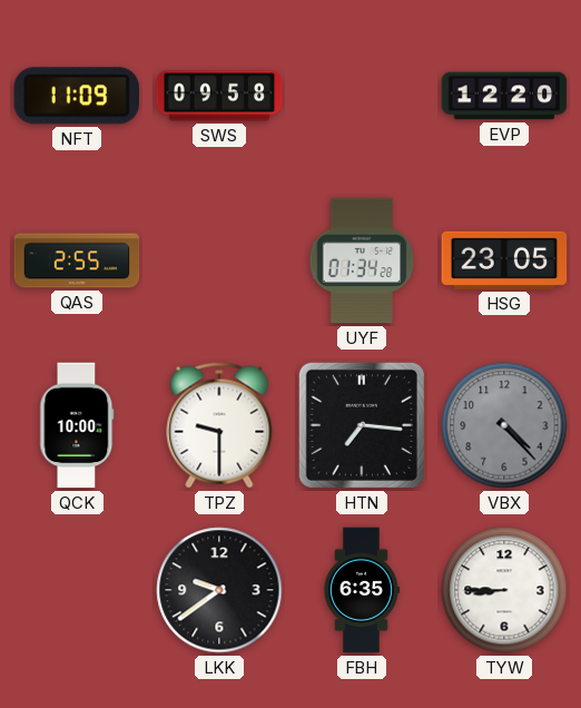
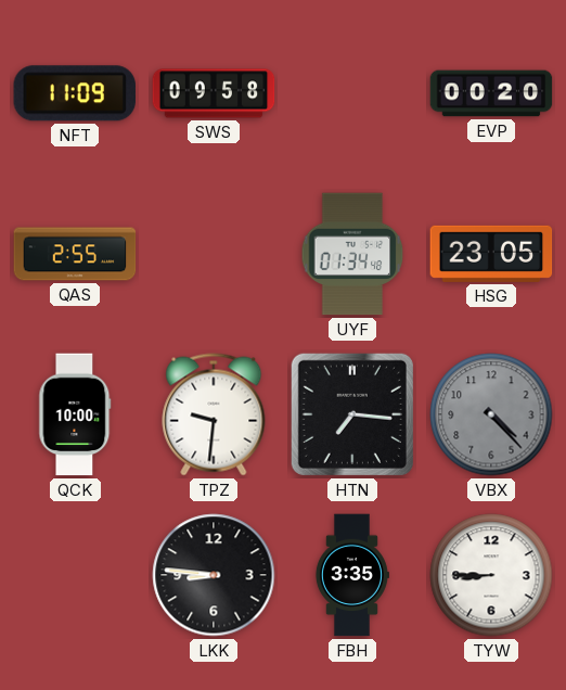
EVP: 12:20 -> 00:20 (491, 93)
UYF: 01:34:28 -> 01:34:48 (352, 254)
TPZ: 9:30 -> 9:31 (214, 414)
LKK: 9:39 -> 8:46 (214, 575)
FBH: 6:35 -> 3:35 (351, 575)
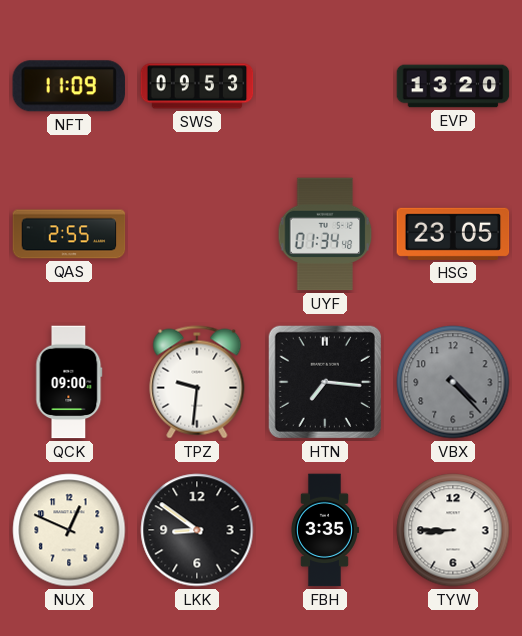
SWS: 09:58 -> 09:53 (197, 86)
EVP: 00:20 -> 13:20 (453, 86)
QCK: 10:00 -> 09:00 (69, 382)
NUX: none -> 12:49 (69, 530)
LKK: 8:46 -> 8:51 (197, 530)
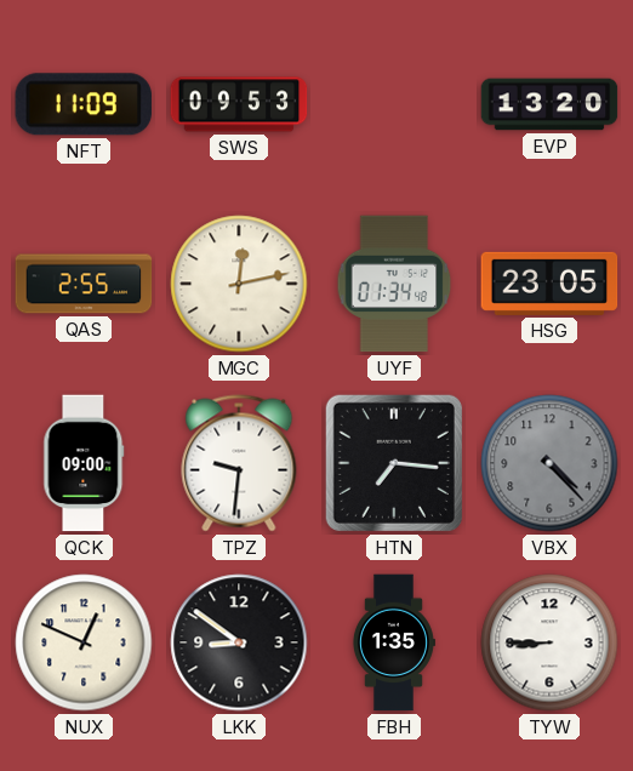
MGC: none -> 12:13 (239, 284)
FBH: 3:35 -> 1:35 (393, 642)
